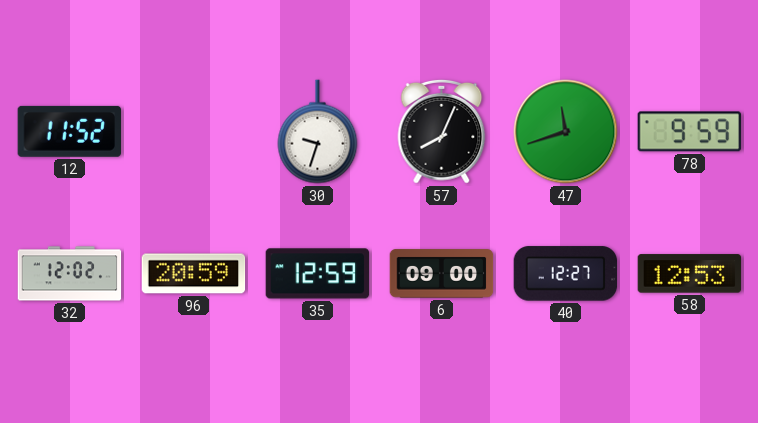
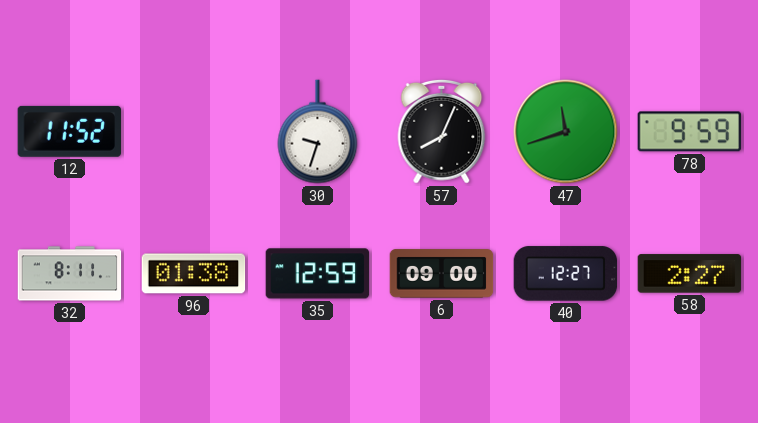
32: 12:02 -> 8:11 (70, 274)
96: 20:59 -> 01:38 (194, 274)
58: 12:53 -> 2:27 (690, 274)
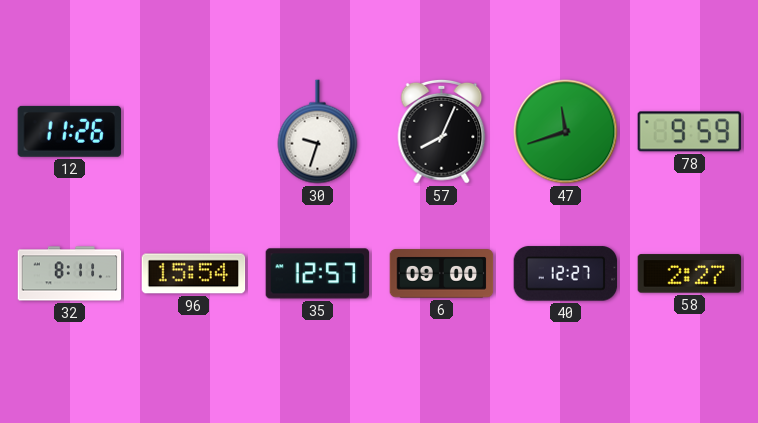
12: 11:52 -> 11:26 (69, 131)
96: 01:38 -> 15:54 (194, 274)
35: 12:59 -> 12:57 (318, 274)
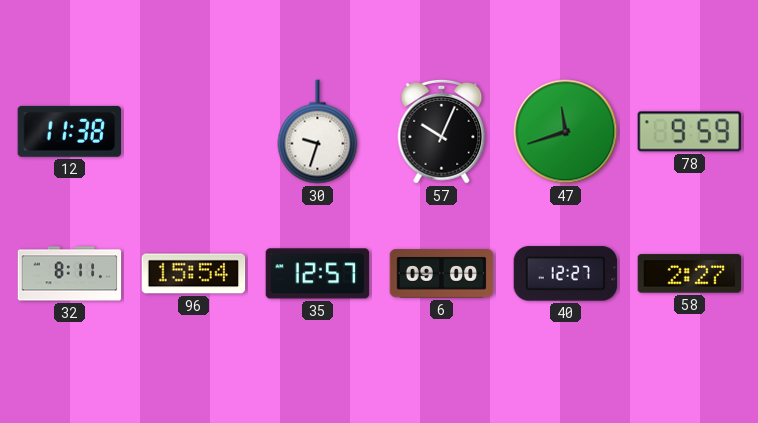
12: 11:26 -> 11:38 (69, 131)
57: 8:04 -> 10:04 (442, 131)
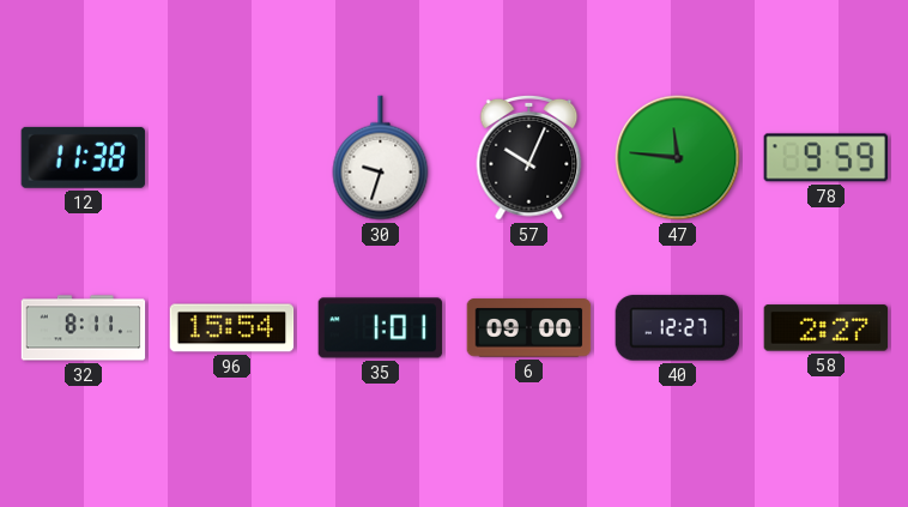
47: 11:42 -> 11:46 (678, 158)
35: 12:57 -> 1:01 (381, 328)
